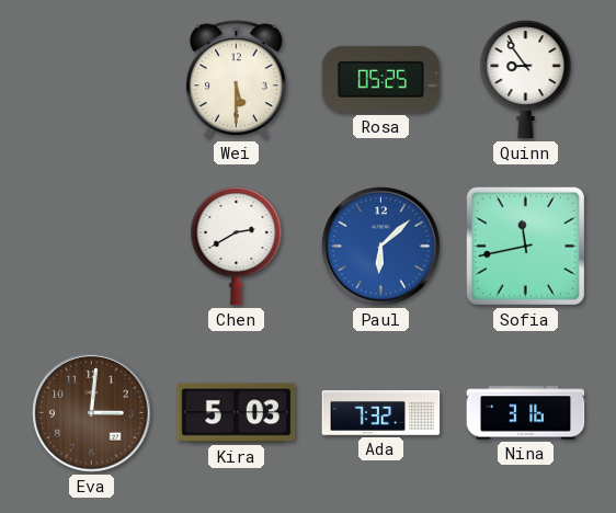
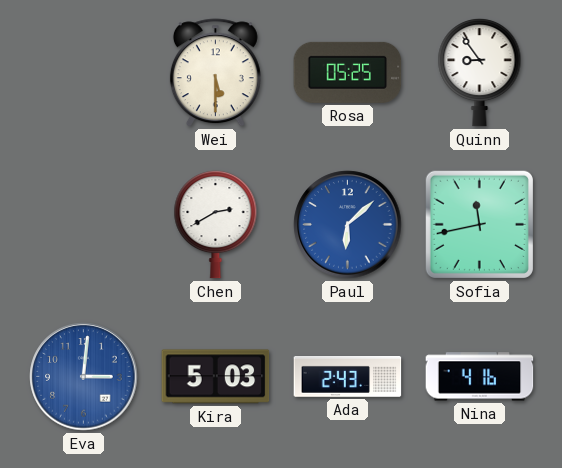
Eva dial: brown -> blue (84, 377)
Ada: 7:32 -> 2:43 (348, 377)
Nina: 3:16 -> 4:16 (480, 377)
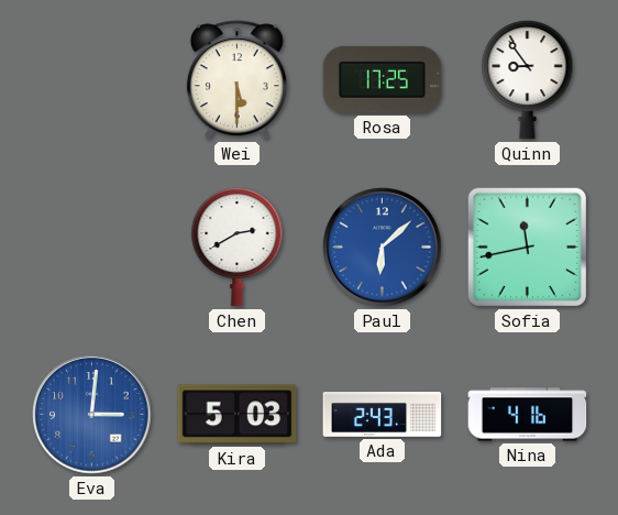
Rosa: 05:25 -> 17:25 (383, 79)
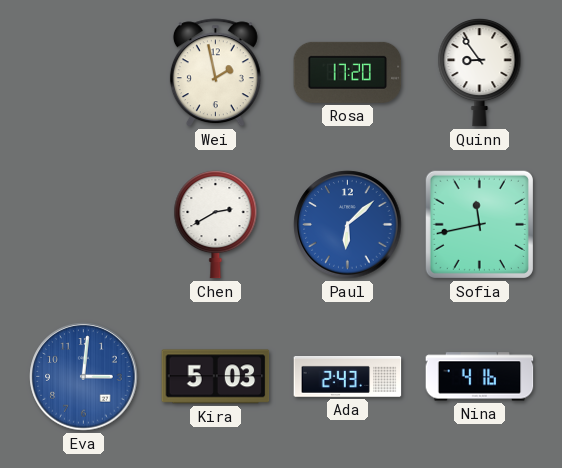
Wei: 5:30 -> 1:58 (215, 73)
Rosa: 17:25 -> 17:20 (348, 72)
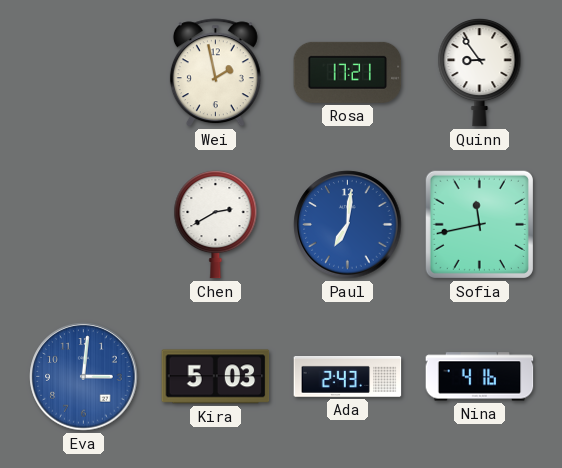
Rosa: 17:20 -> 17:21 (348, 72)
Paul: 6:08 -> 7:01 (348, 225)
